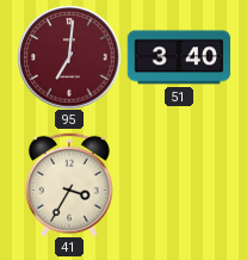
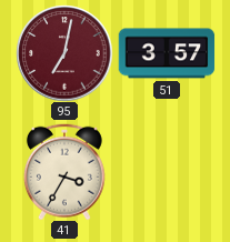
95: 7:01 -> 7:02 (64, 53)
51: 3:40 -> 3:57 (167, 53)
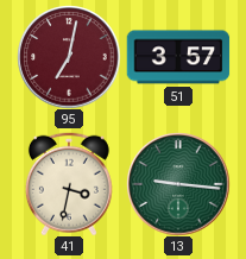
41: 3:35 -> 3:32 (69, 184)
13: none -> 9:16 (178, 184)
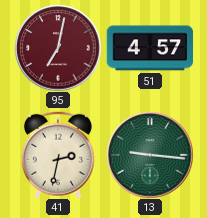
51: 3:57 -> 4:57 (150, 48)
41: 3:32 -> 2:32 (58, 155)
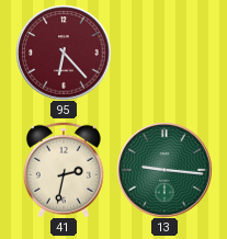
95: 7:02 -> 6:23 (64, 53)
51: 4:57 -> none (150, 48)
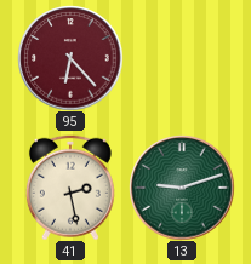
41: 2:32 -> 2:28 (70, 188)
13: 9:16 -> 9:12 (182, 188)
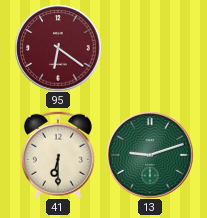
95: 6:23 -> 6:21 (58, 48)
41: 2:28 -> 6:30 (58, 155)
